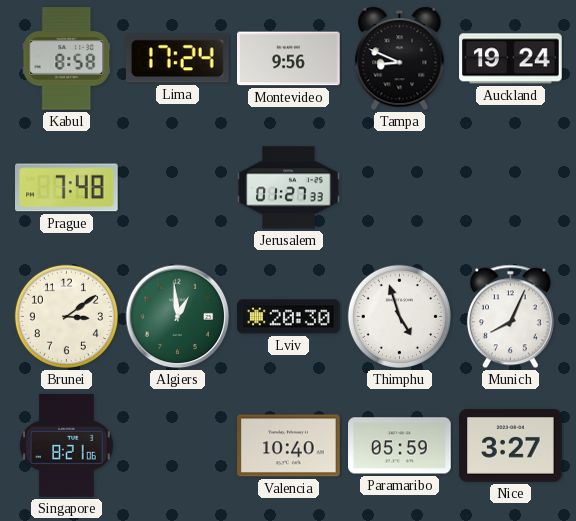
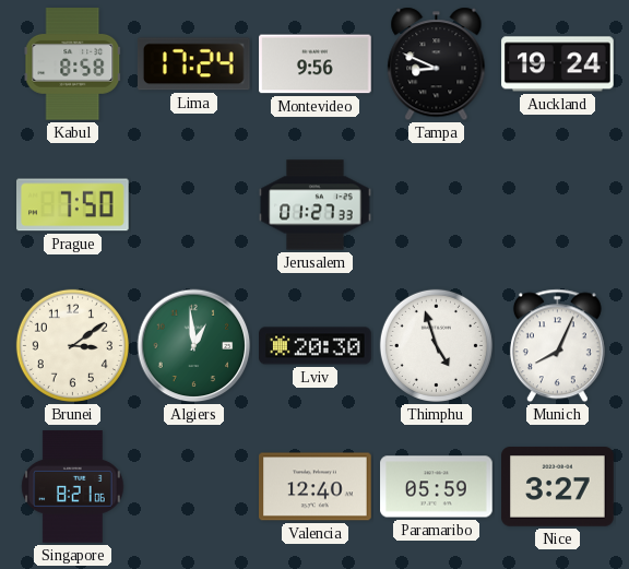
Prague: 7:48 -> 7:50 (73, 205)
Valencia: 10:40 -> 12:40 (316, 487)
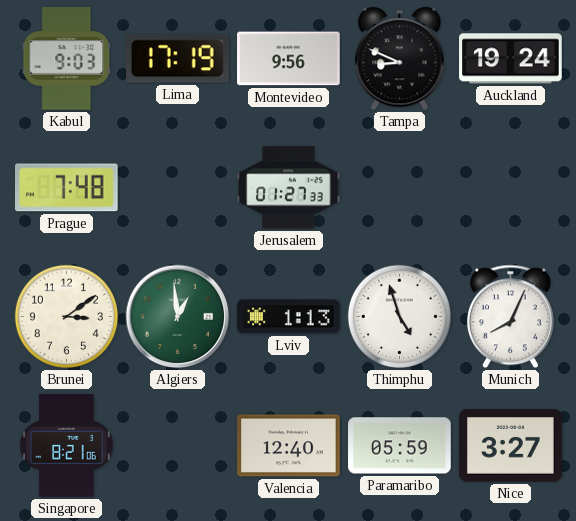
Kabul: 8:58 -> 9:03 (67, 59)
Lima: 17:24 -> 17:19 (177, 59)
Prague: 7:50 -> 7:48 (67, 188)
Lviv: 20:30 -> 1:13 (289, 317)
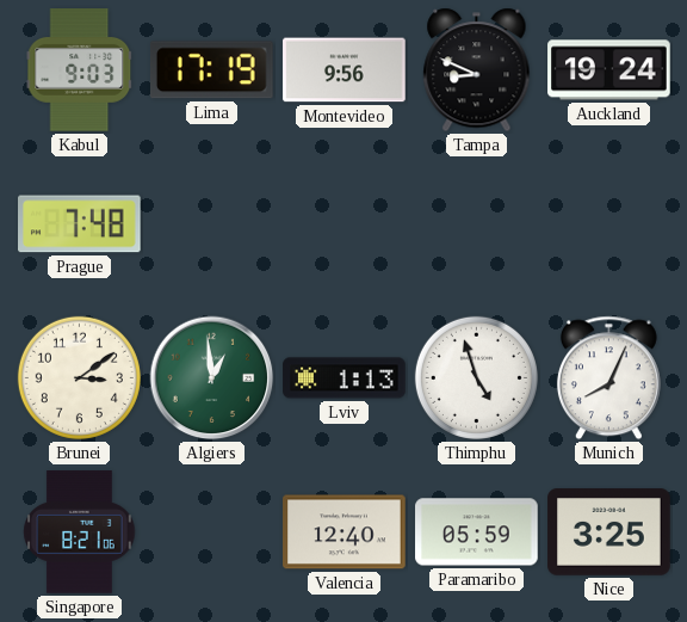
Jerusalem: 01:27 -> none (289, 188)
Nice: 3:27 -> 3:25 (609, 532)
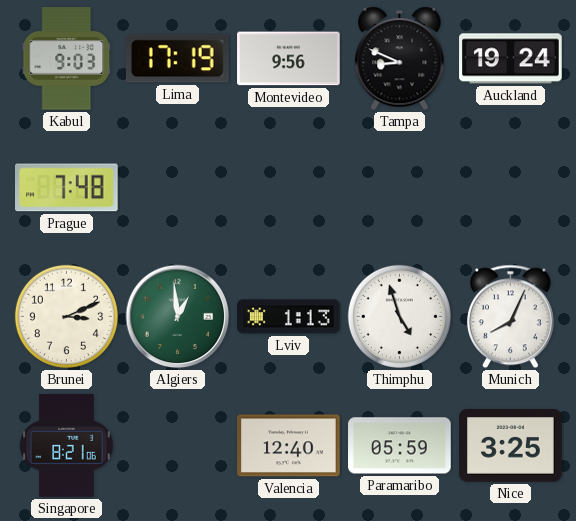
Brunei: 3:09 -> 3:11 (66, 316)
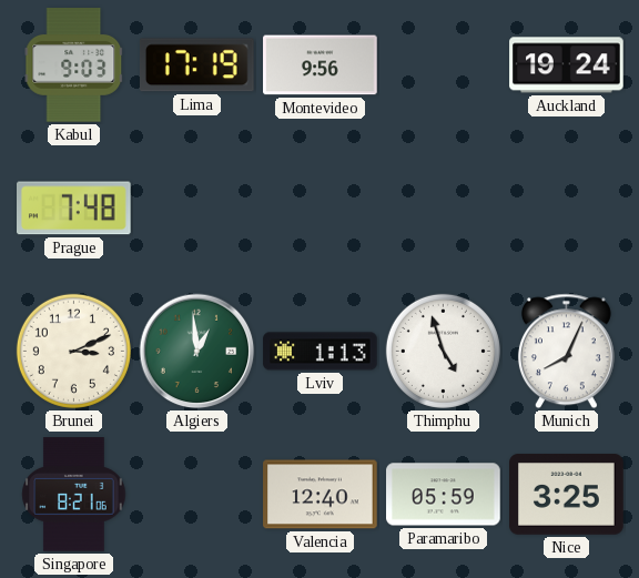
Tampa: 8:49 -> none (400, 59)
